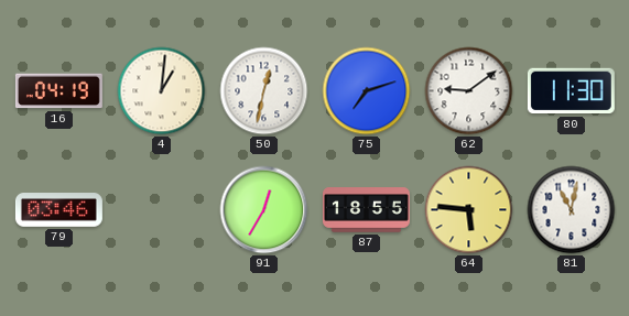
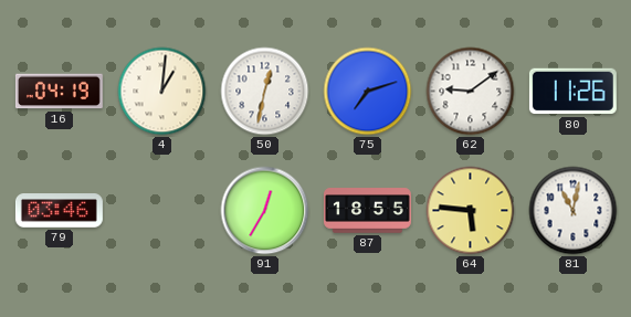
80: 11:30 -> 11:26 (572, 92)
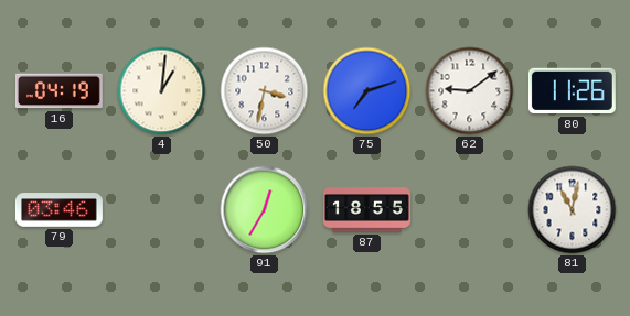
50: 12:32 -> 3:32 (265, 91)
64: 5:46 -> none (471, 211)
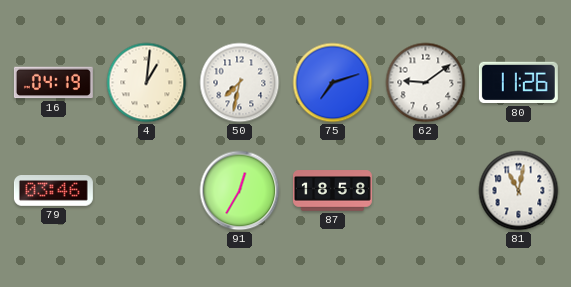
50: 3:32 -> 7:32 (240, 83)
87: 18:55 -> 18:58 (332, 191)
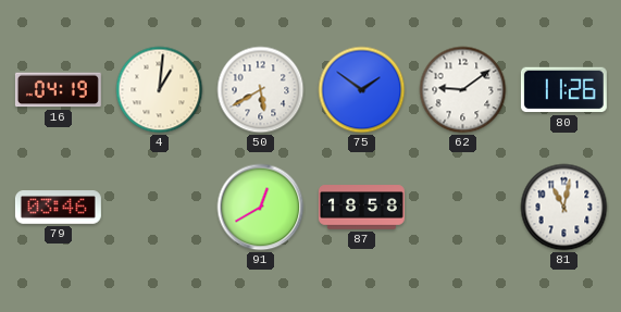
50: 7:32 -> 5:40 (261, 90)
75: 7:12 -> 1:51 (362, 90)
91: 12:35 -> 12:40 (261, 208)
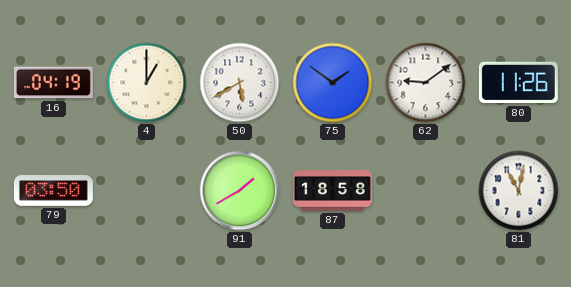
4: 1:01 -> 1:00 (147, 83)
79: 03:46 -> 03:50 (53, 191)
91: 12:40 -> 1:40 (240, 191)
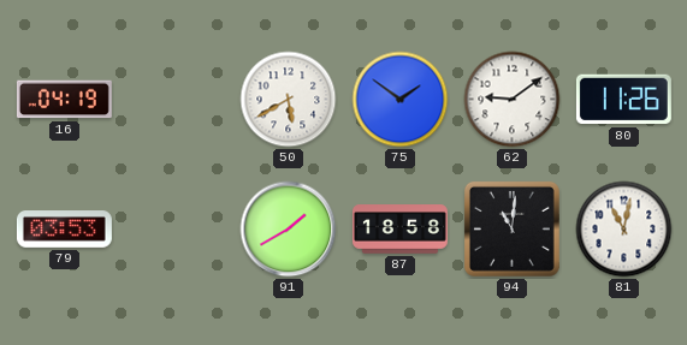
4: 1:00 -> none (147, 83)
79: 03:50 -> 03:53 (64, 230)
94: none -> 11:01 (511, 228)
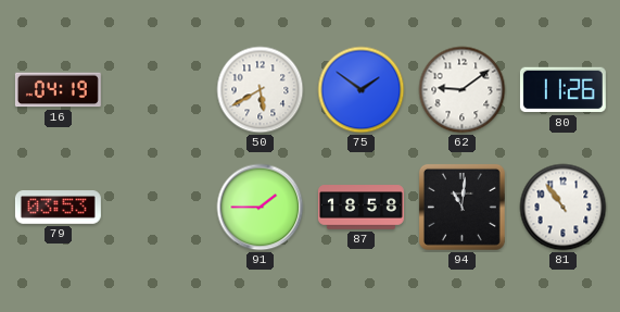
91: 1:40 -> 1:45 (261, 208)
81: 11:02 -> 10:54 (564, 208)
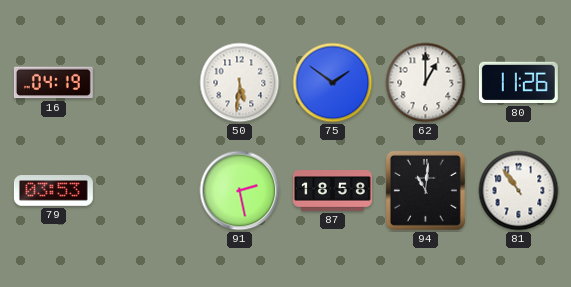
50: 5:40 -> 5:31 (240, 83)
62: 9:09 -> 1:00 (426, 83)
91: 1:45 -> 2:28 (240, 191)
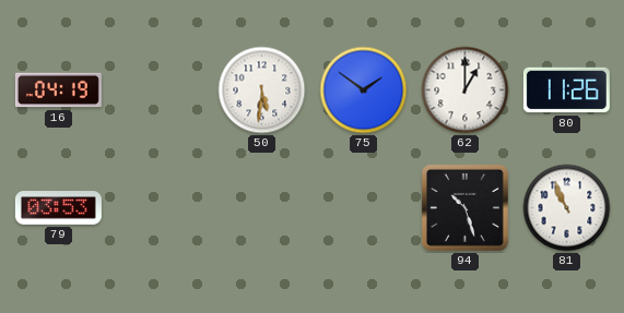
91: 2:28 -> none (240, 191)
87: 18:58 -> none (332, 191)
94: 11:01 -> 10:27 (464, 207)
81: 10:54 -> 10:56 (567, 208)
